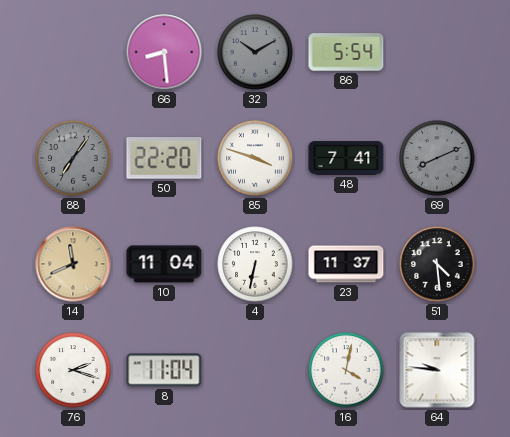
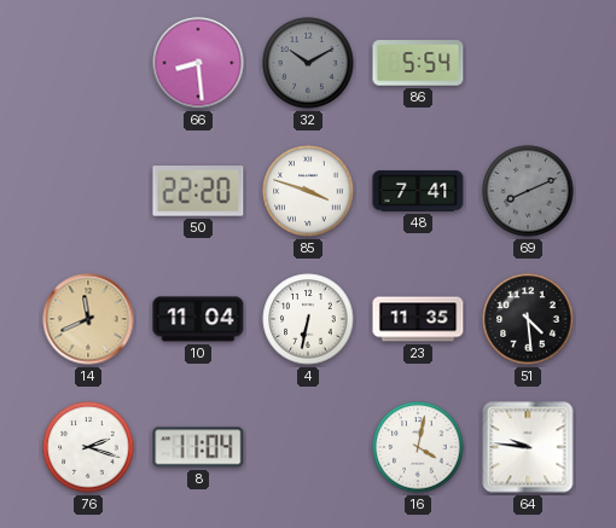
88: 7:06 -> none (73, 158)
23: 11:37 -> 11:35 (418, 319)
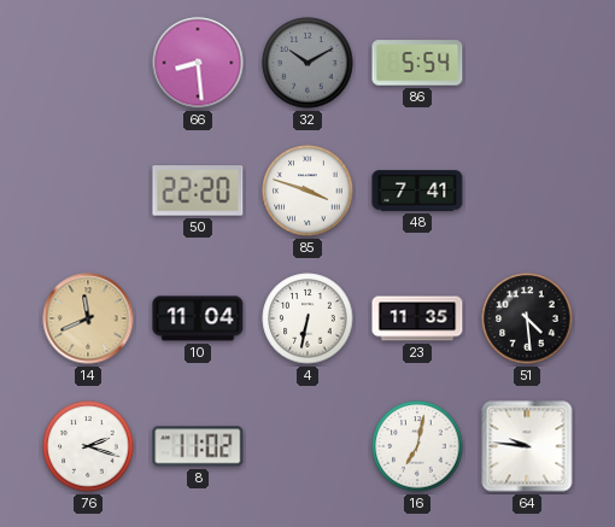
69: 8:11 -> none (528, 191)
8: 11:04 -> 11:02 (198, 446)
16: 4:02 -> 7:02 (417, 446)
